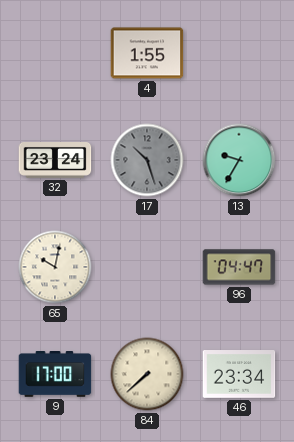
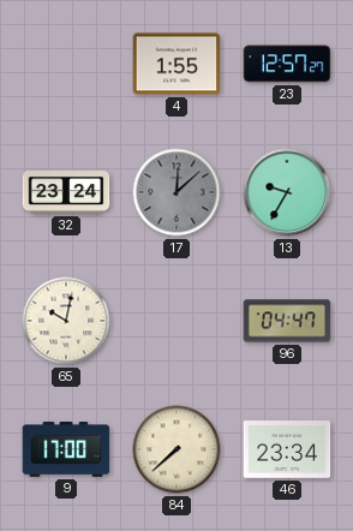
23: none -> 12:57 (287, 64)
17: 10:27 -> 12:08 (176, 192)
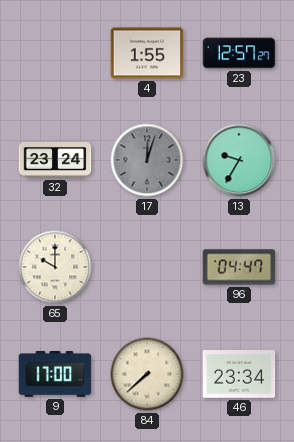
17: 12:08 -> 12:03 (147, 160)
65: 10:02 -> 10:00 (55, 267)
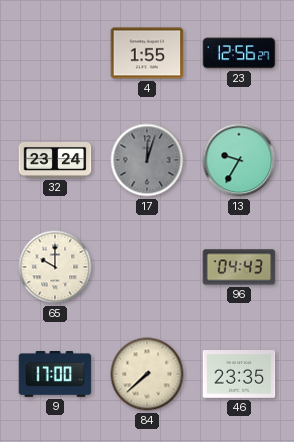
23: 12:57 -> 12:56 (239, 53)
96: 04:47 -> 04:43 (239, 267)
46: 23:34 -> 23:35 (239, 375)
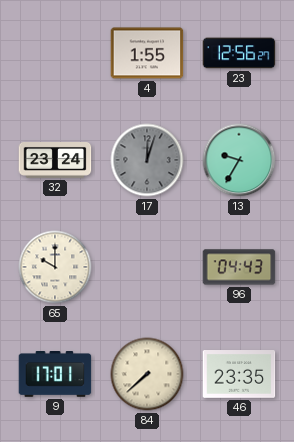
9: 17:00 -> 17:01 (55, 375)
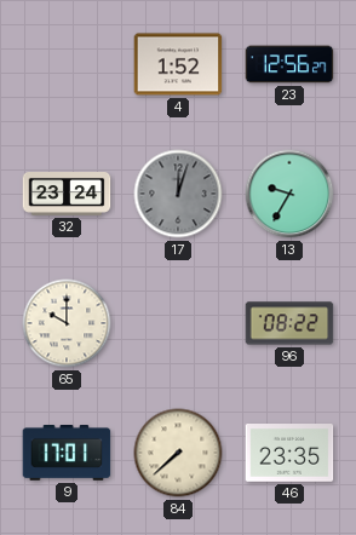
4: 1:55 -> 1:52 (178, 64)
96: 04:43 -> 08:22 (289, 323)
